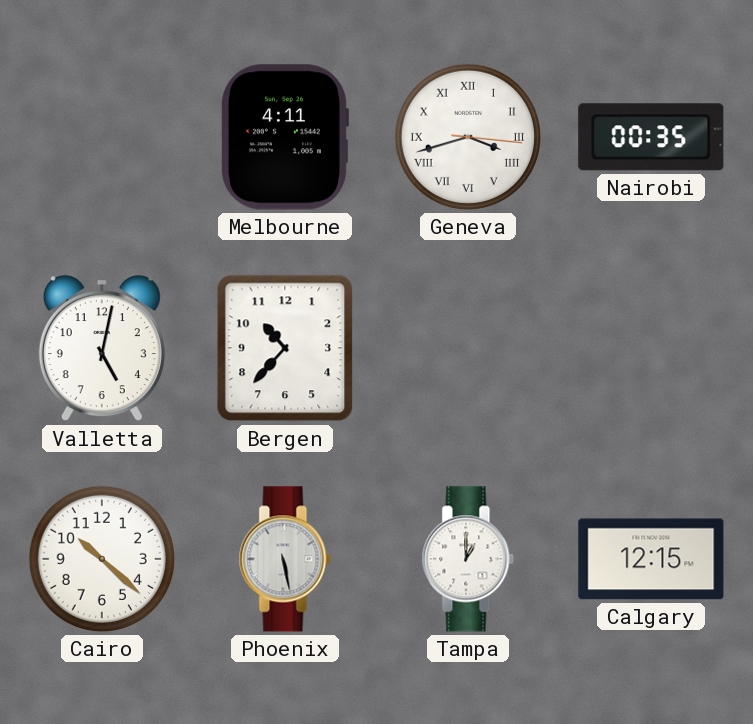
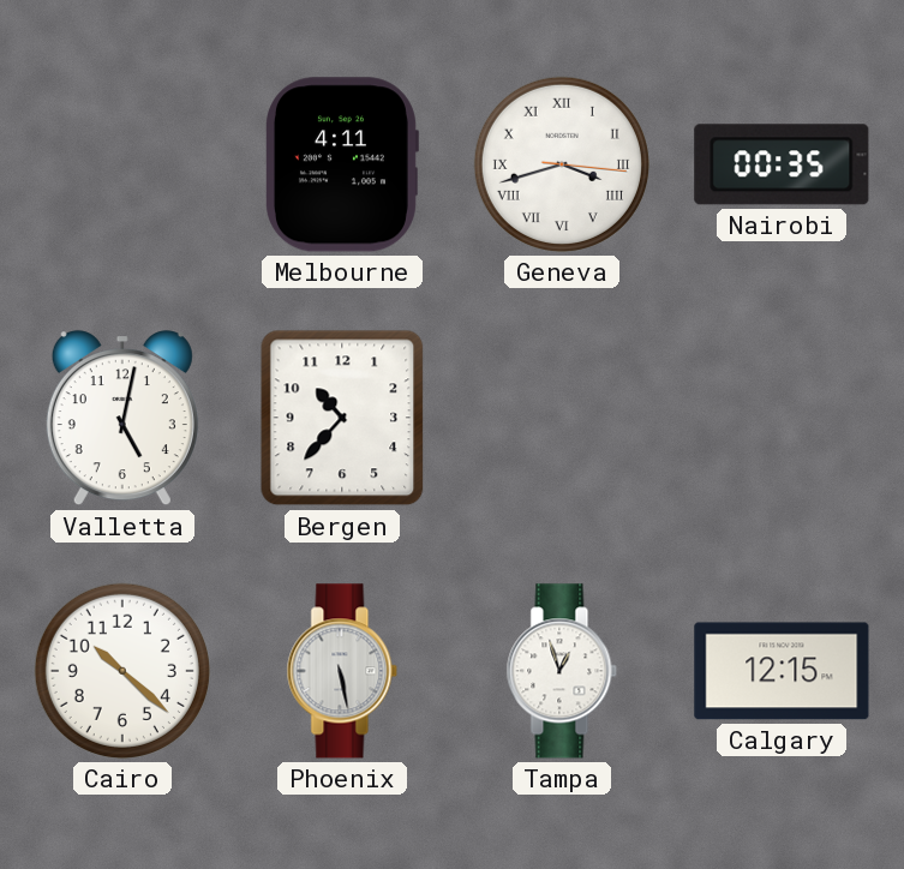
Tampa: 1:00 -> 12:57 (562, 671)
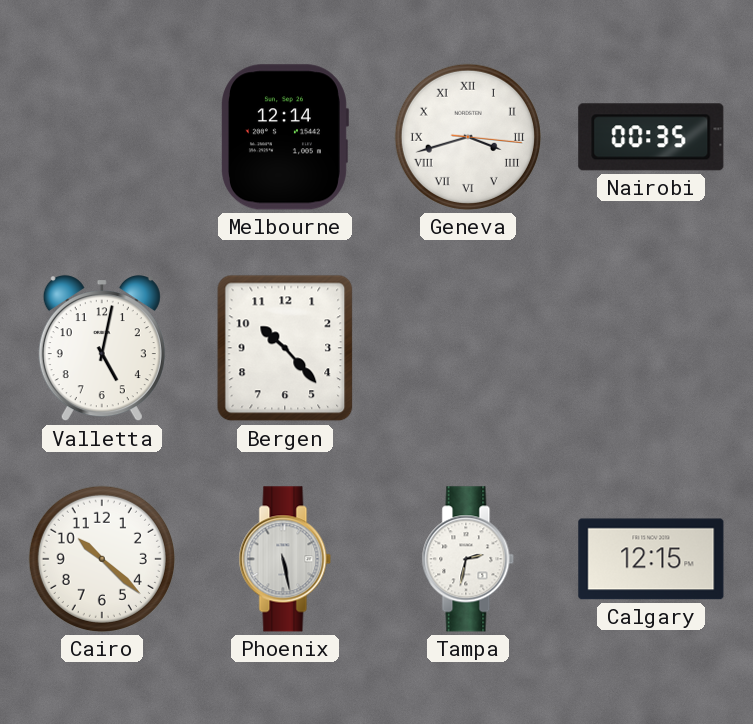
Melbourne: 4:11 -> 12:14 (284, 137)
Bergen: 10:37 -> 10:23 (285, 348)
Tampa: 12:57 -> 2:32 (468, 559)
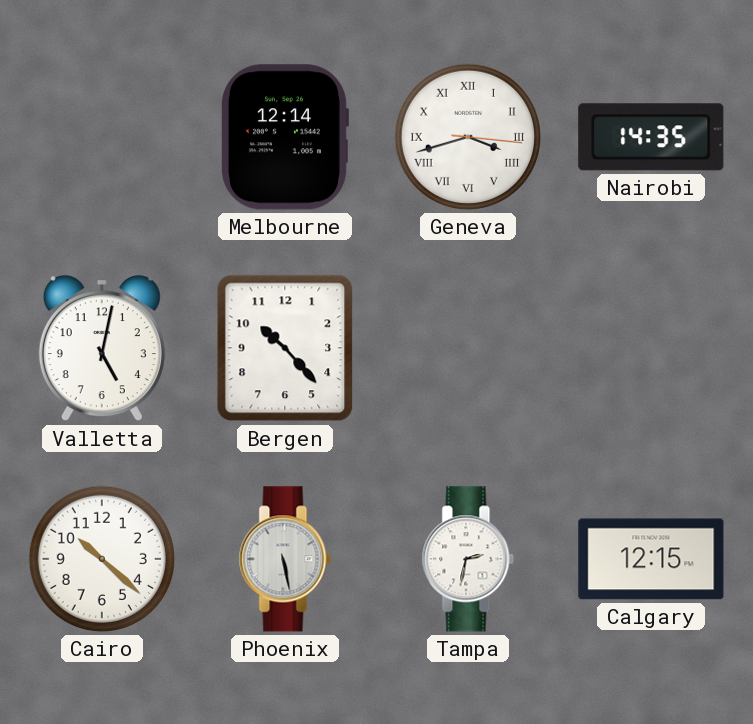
Nairobi: 00:35 -> 14:35 (651, 137)
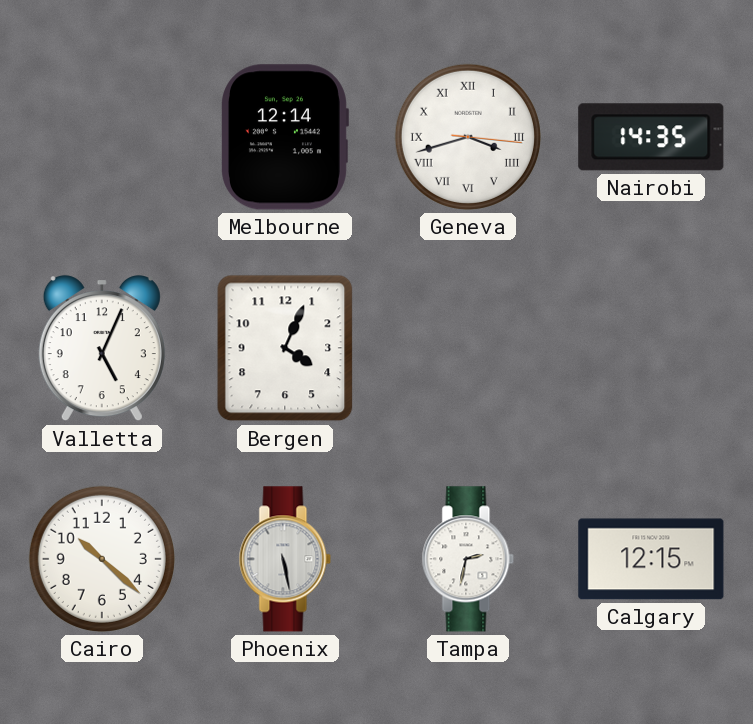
Valletta: 5:02 -> 5:04 (102, 349)
Bergen: 10:23 -> 4:04 (285, 348)
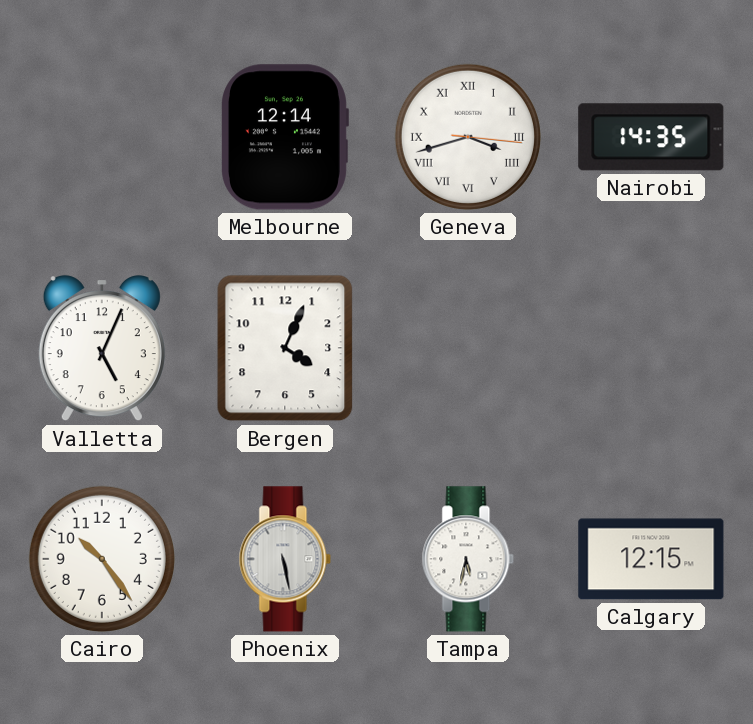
Cairo: 10:22 -> 10:24 (102, 559)
Tampa: 2:32 -> 5:32 (468, 559)
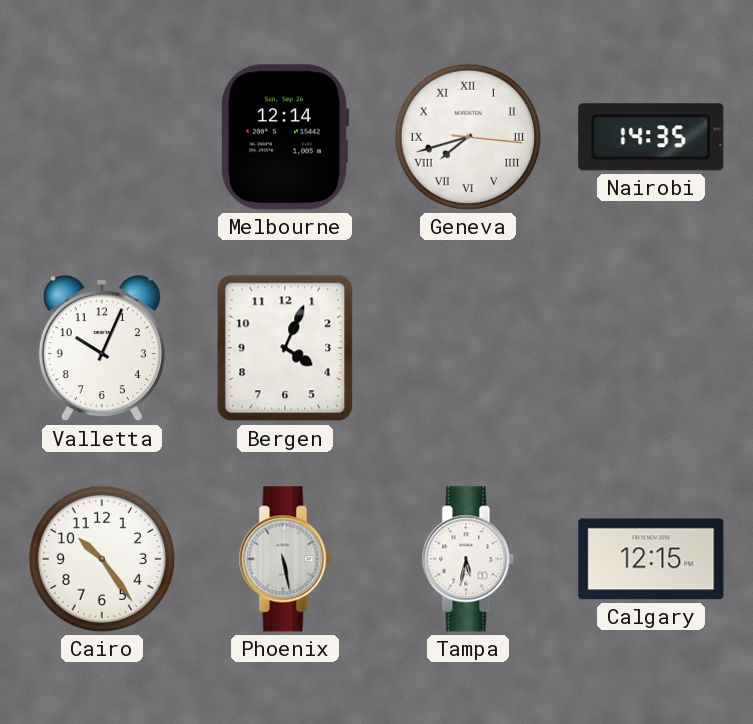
Geneva: 3:42 -> 7:42 (468, 137)
Valletta: 5:04 -> 10:04 (102, 349)
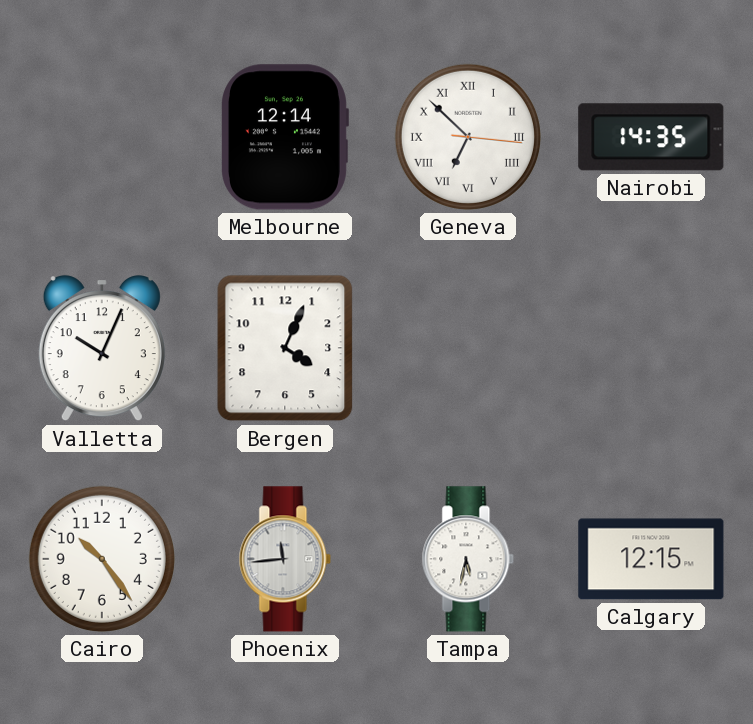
Geneva: 7:42 -> 6:52 (468, 137)
Phoenix: 5:28 -> 11:44 (285, 559)
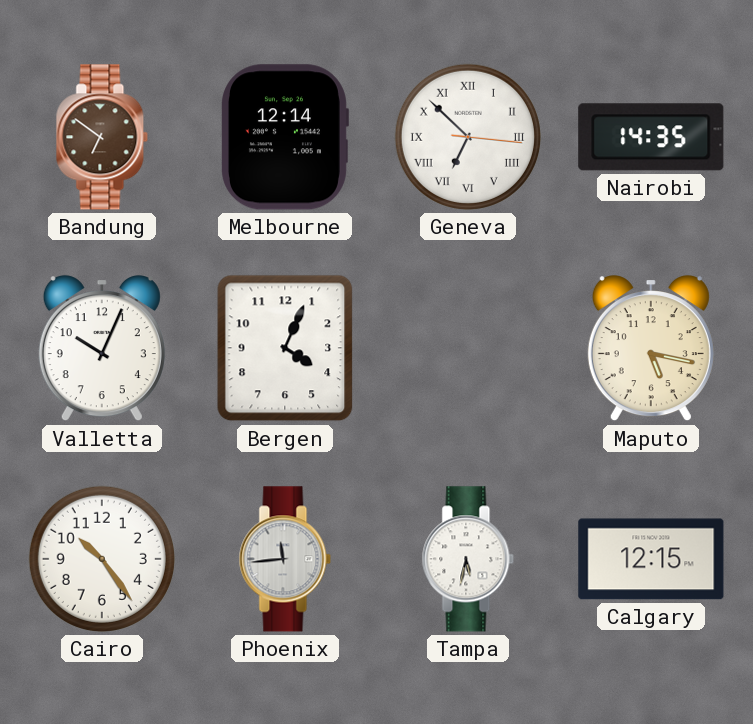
Bandung: none -> 6:51 (102, 137)
Maputo: none -> 5:17 (651, 349)
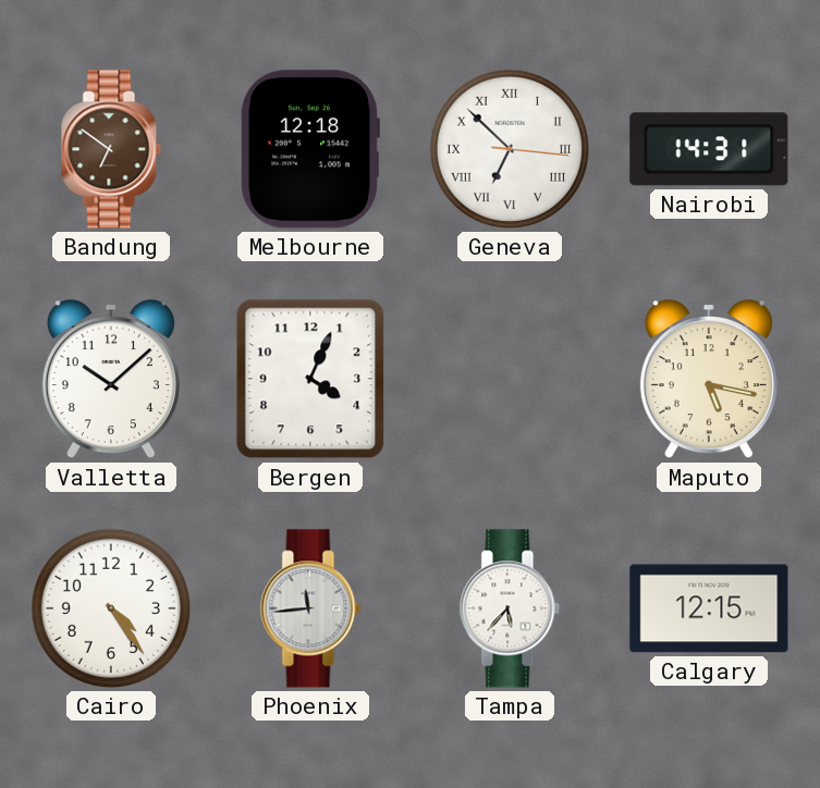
Melbourne: 12:14 -> 12:18 (309, 149)
Nairobi: 14:35 -> 14:31 (709, 149)
Valletta: 10:04 -> 10:08 (111, 380)
Cairo: 10:24 -> 4:24 (111, 608)
Tampa: 5:32 -> 5:37 (510, 608)
